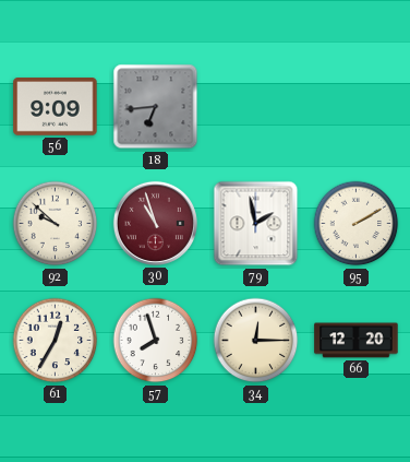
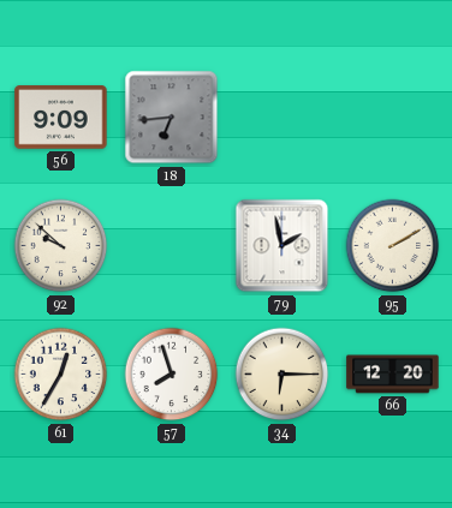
30: 10:57 -> none (155, 223)
34: 12:15 -> 6:15 (282, 375)
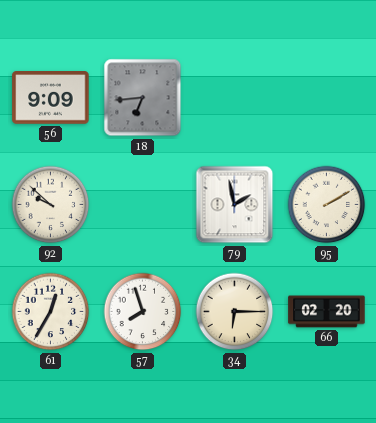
66: 12:20 -> 02:20 (327, 312)
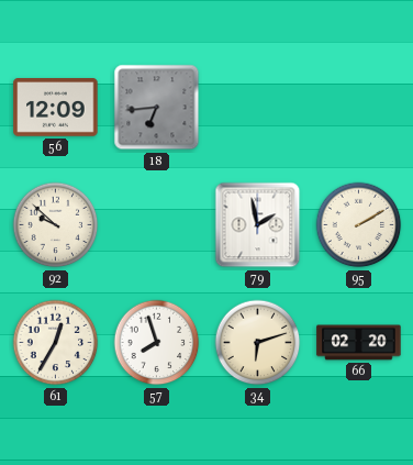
56: 9:09 -> 12:09 (56, 108)
34: 6:15 -> 6:12 (258, 343)
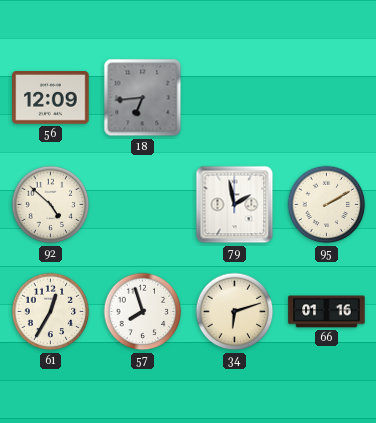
92: 9:52 -> 4:52 (51, 205)
66: 02:20 -> 01:16 (327, 312)
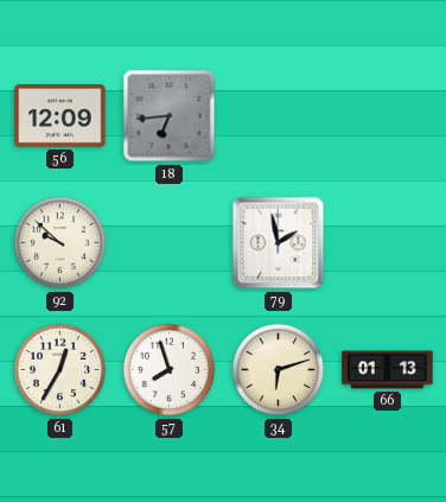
92: 4:52 -> 9:52 (60, 243)
95: 2:10 -> none (327, 205)
66: 01:16 -> 01:13 (388, 370)
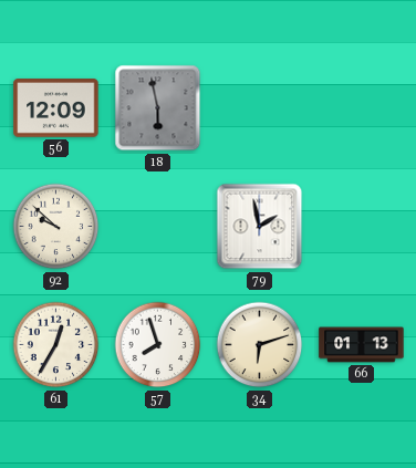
18: 6:44 -> 5:58 (158, 108)
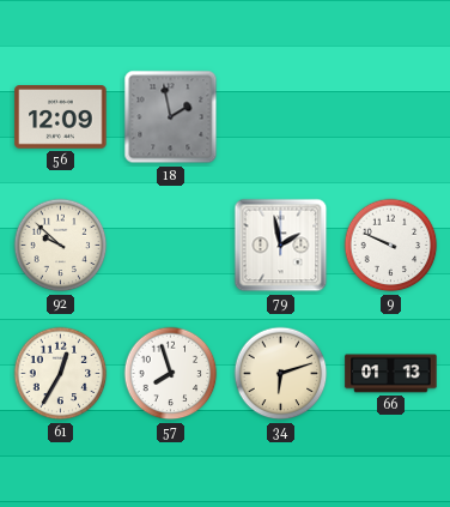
18: 5:58 -> 1:58 (171, 117)
9: none -> 9:49 (391, 246)
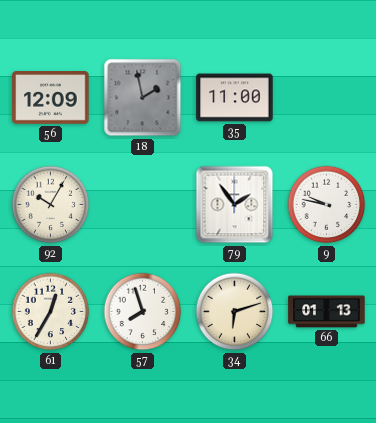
35: none -> 11:00 (235, 98)
92: 9:52 -> 10:05 (51, 205)
79: 1:58 -> 1:54 (235, 205)
9: 9:49 -> 9:47 (327, 205)
